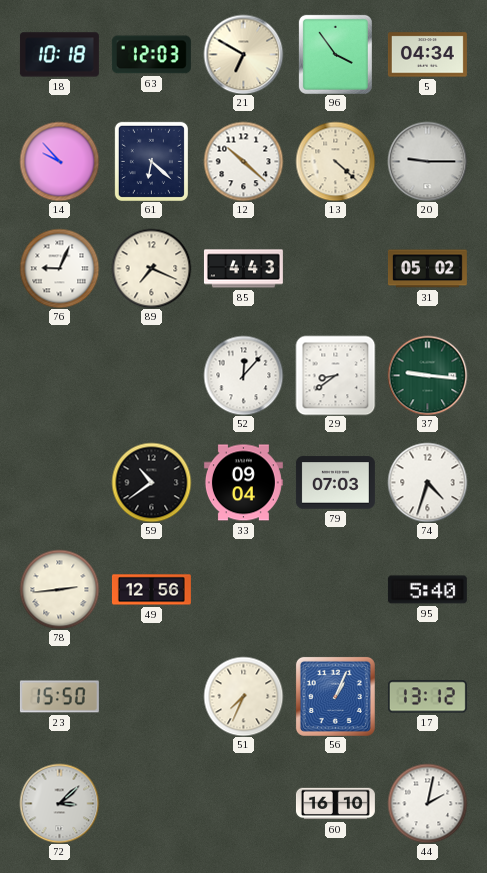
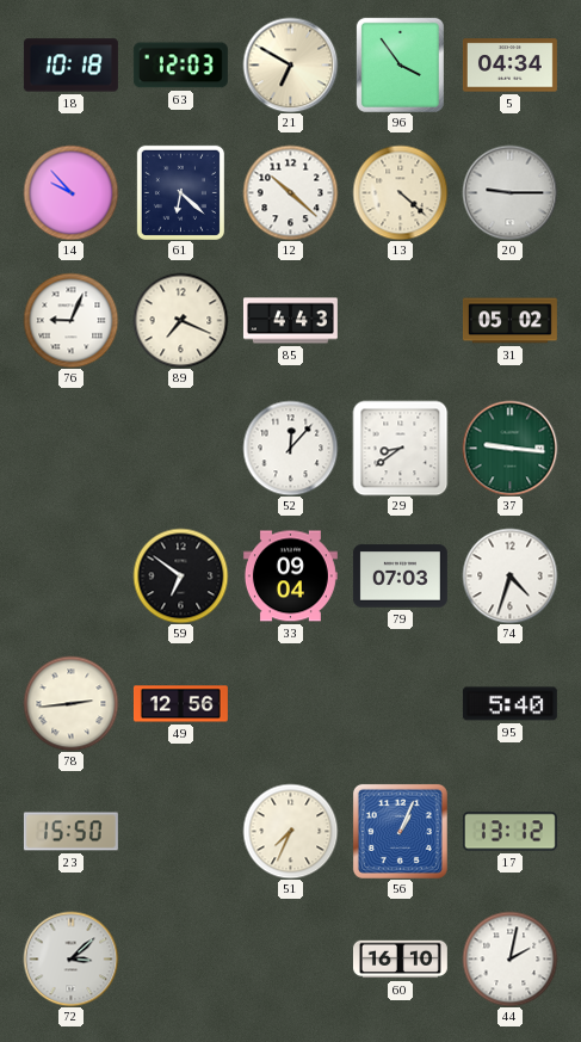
59: 10:39 -> 6:51 (180, 575)
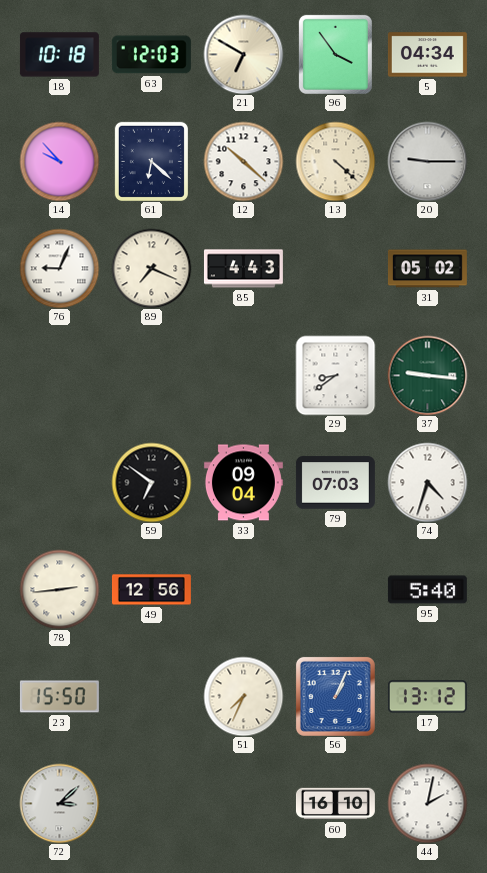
52: 12:07 -> none (290, 448)
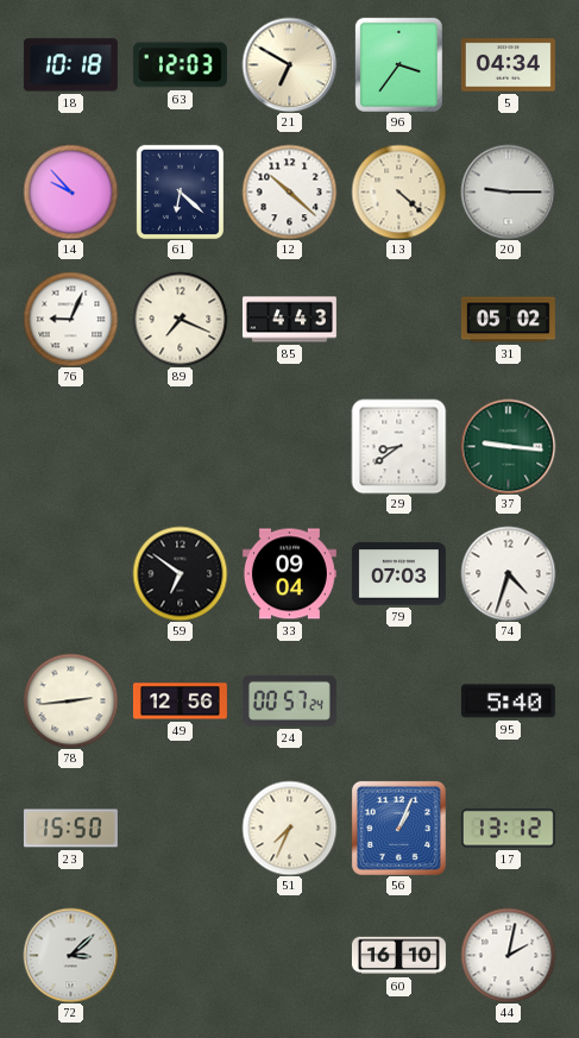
96: 3:54 -> 3:36 (398, 64)
24: none -> 00:57 (289, 700)
